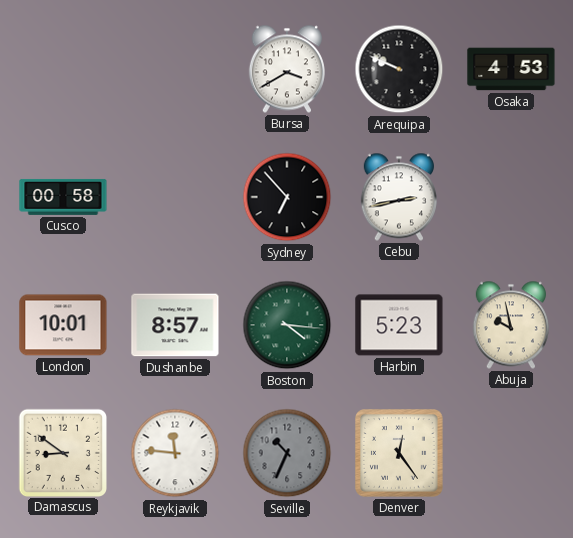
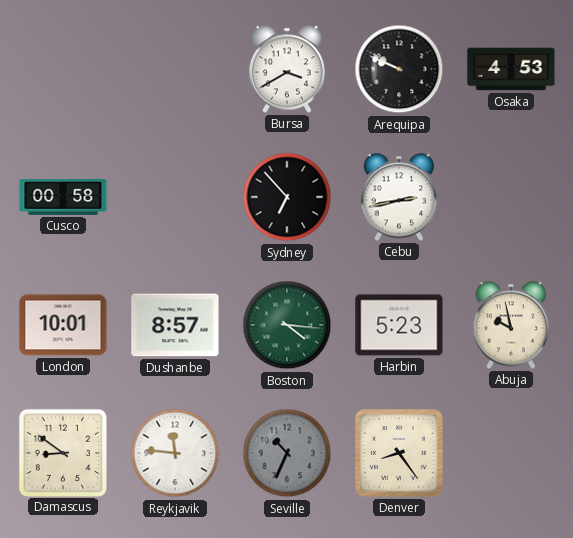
Denver: 12:24 -> 8:24 (400, 454)
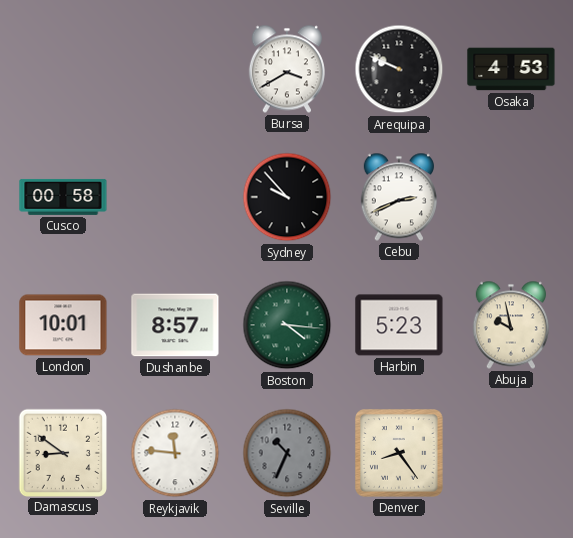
Sydney: 6:53 -> 9:53 (287, 197)
Cebu: 2:43 -> 2:41 (399, 197)
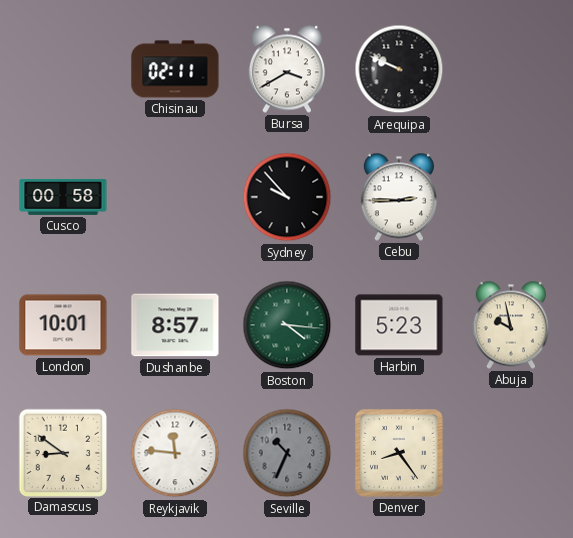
Chisinau: none -> 02:11 (175, 69)
Osaka: 4:53 -> none (511, 69)
Cebu: 2:41 -> 2:45 (399, 197)
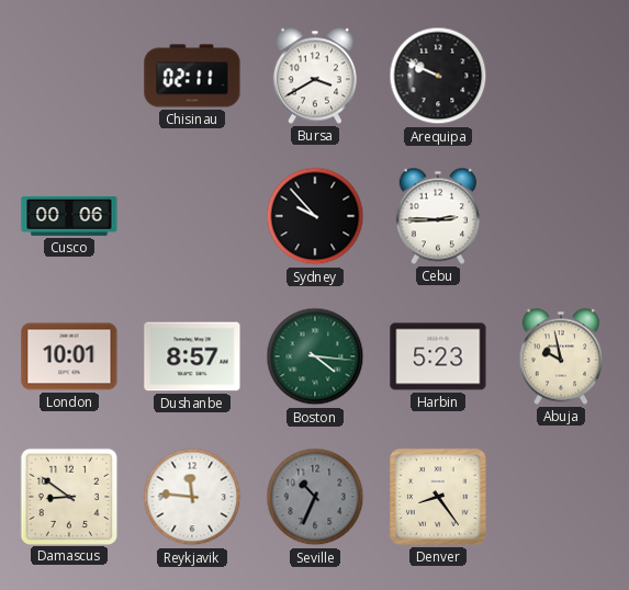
Cusco: 00:58 -> 00:06 (69, 216)
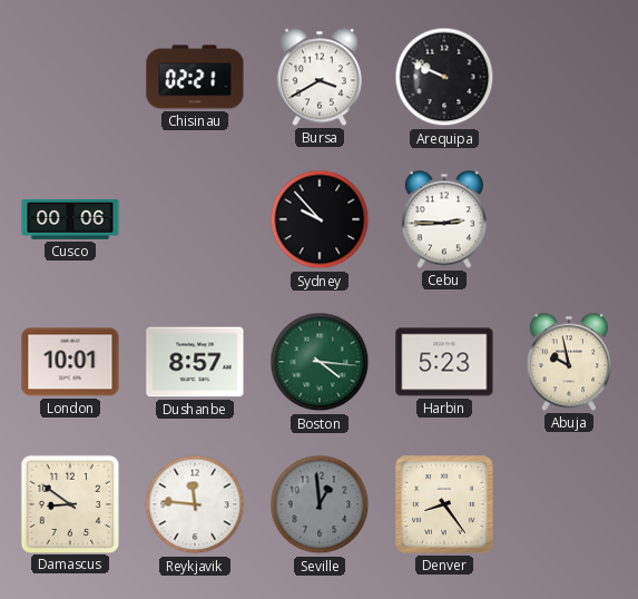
Chisinau: 02:11 -> 02:21 (195, 77)
Seville: 10:34 -> 12:59 (320, 504)
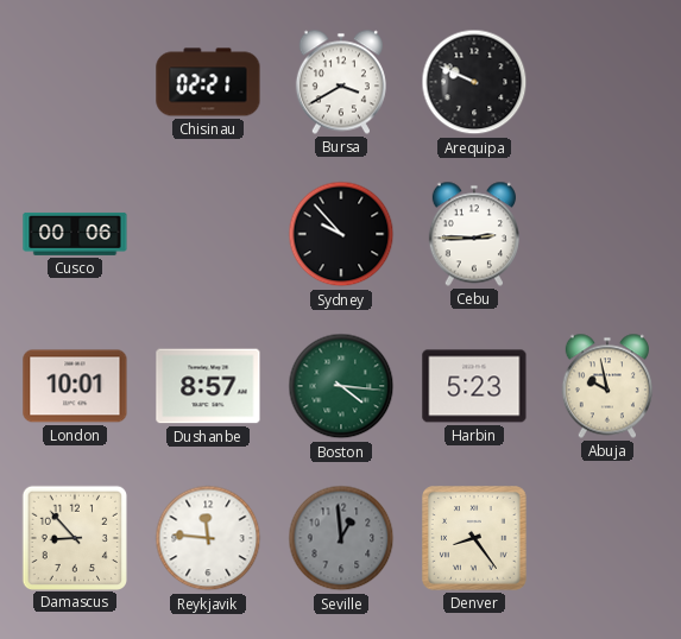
Damascus: 8:51 -> 8:53 (74, 537)
